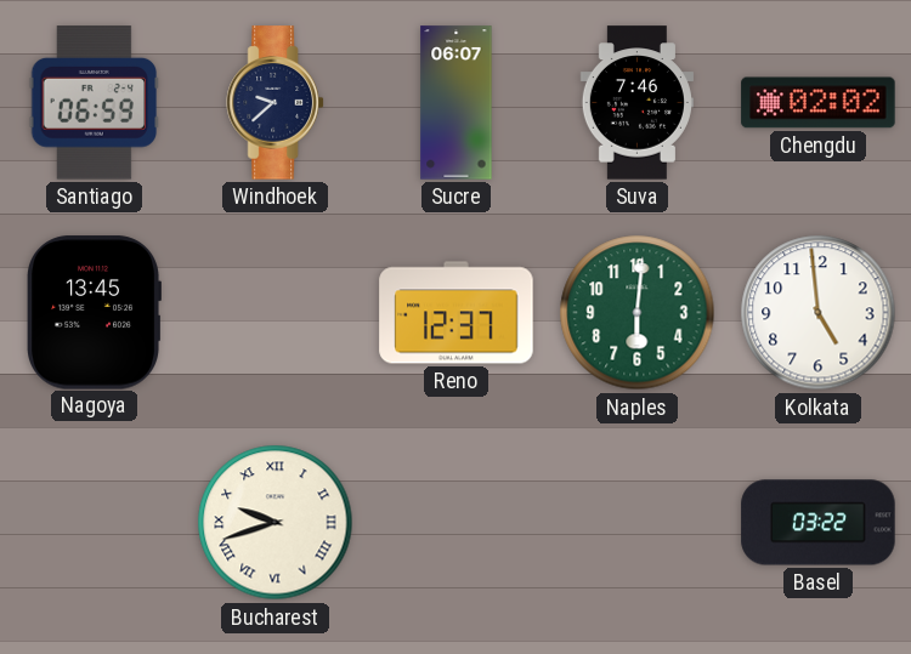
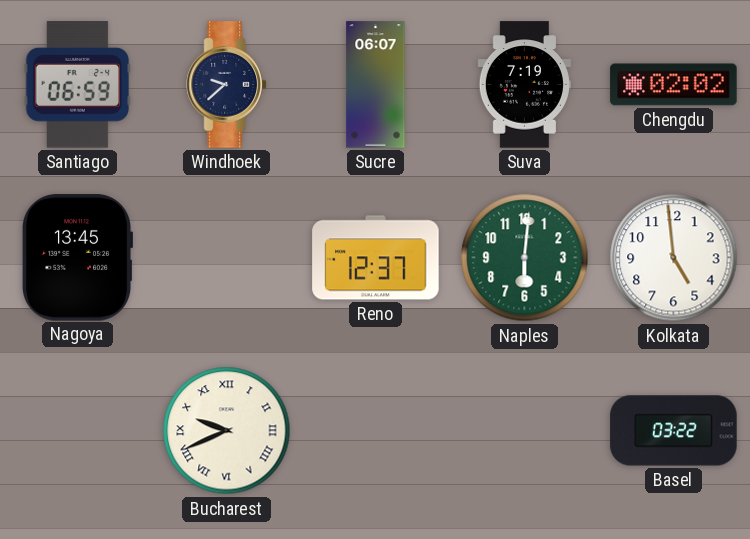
Suva: 7:46 -> 7:19 (524, 85)
Bucharest: 9:42 -> 9:41 (227, 431)
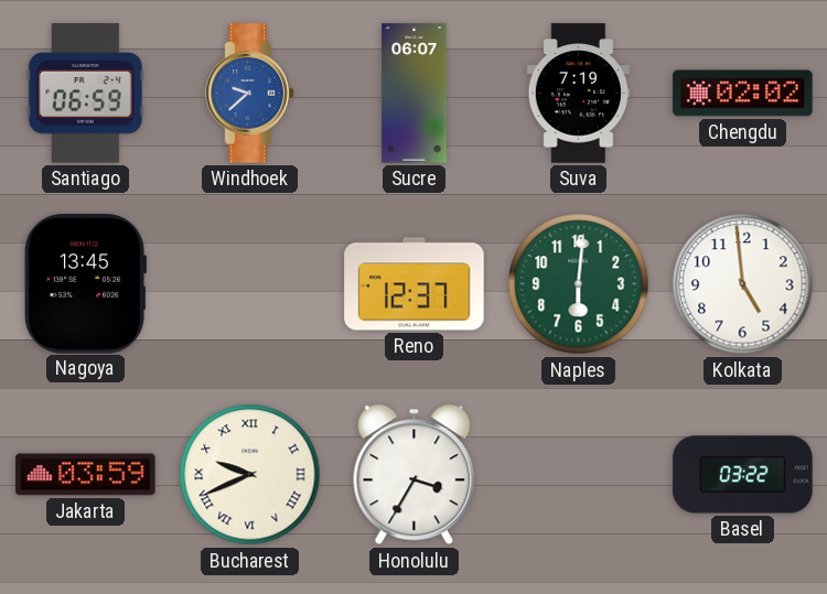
Windhoek dial: navy -> blue (249, 94)
Jakarta: none -> 03:59 (86, 475)
Honolulu: none -> 3:35 (415, 475)
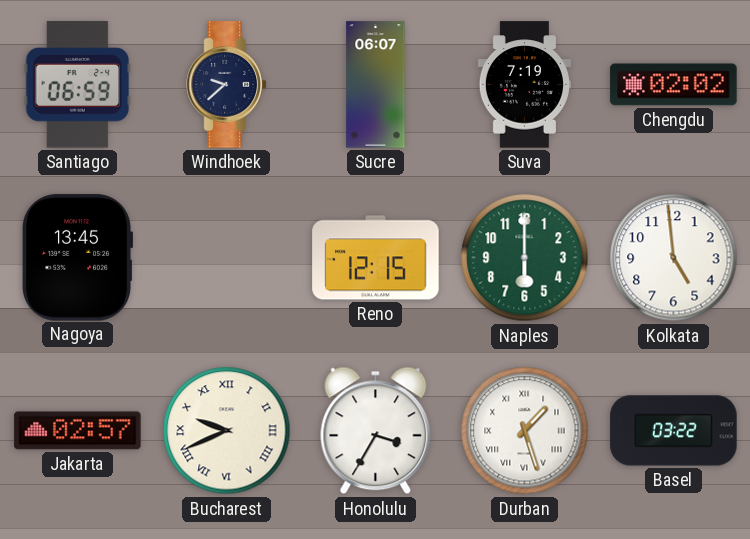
Windhoek dial: blue -> navy (226, 85)
Reno: 12:37 -> 12:15 (376, 258)
Naples: 6:01 -> 6:00 (525, 258)
Jakarta: 03:59 -> 02:57 (78, 431)
Durban: none -> 1:27 (525, 431)
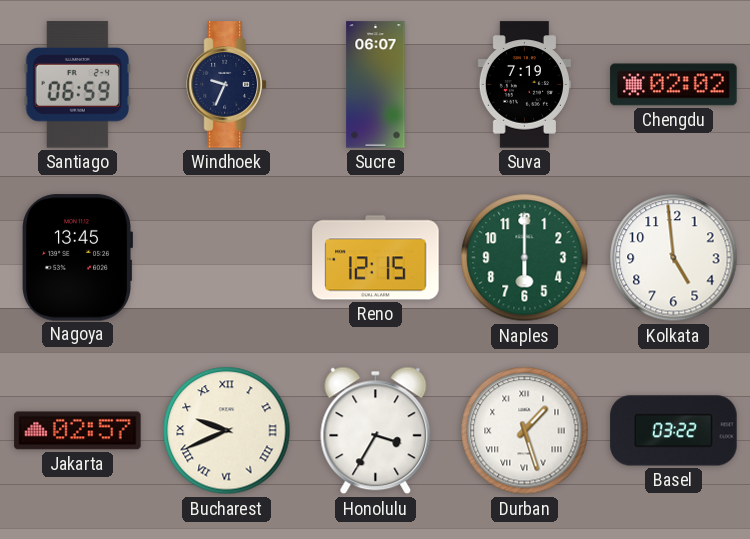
Windhoek: 9:38 -> 9:34 (226, 85)
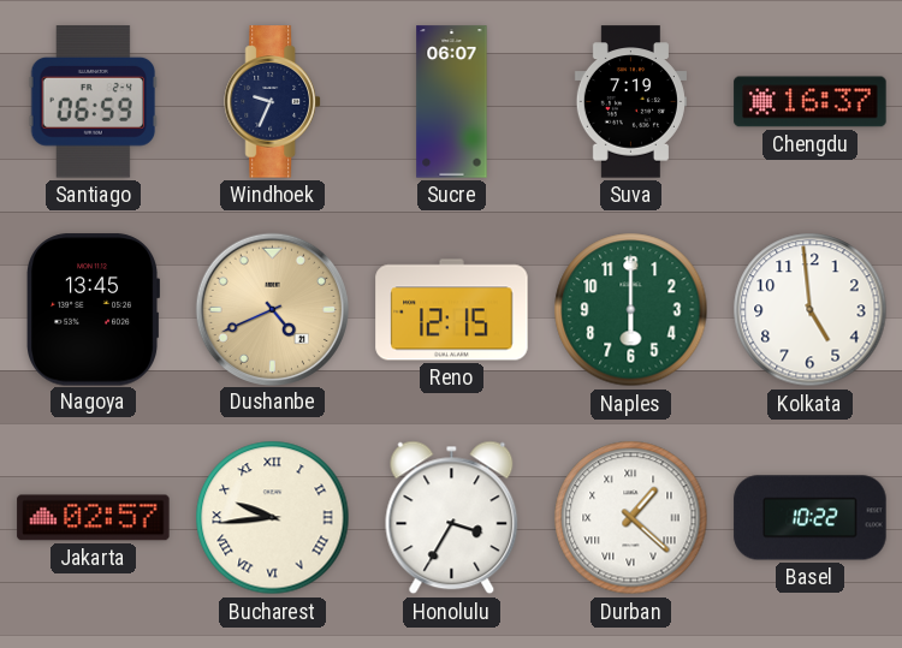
Chengdu: 02:02 -> 16:37 (811, 102)
Dushanbe: none -> 4:41 (272, 309)
Bucharest: 9:41 -> 9:44 (273, 518)
Durban: 1:27 -> 1:22 (631, 518)
Basel: 03:22 -> 10:22 (811, 518)
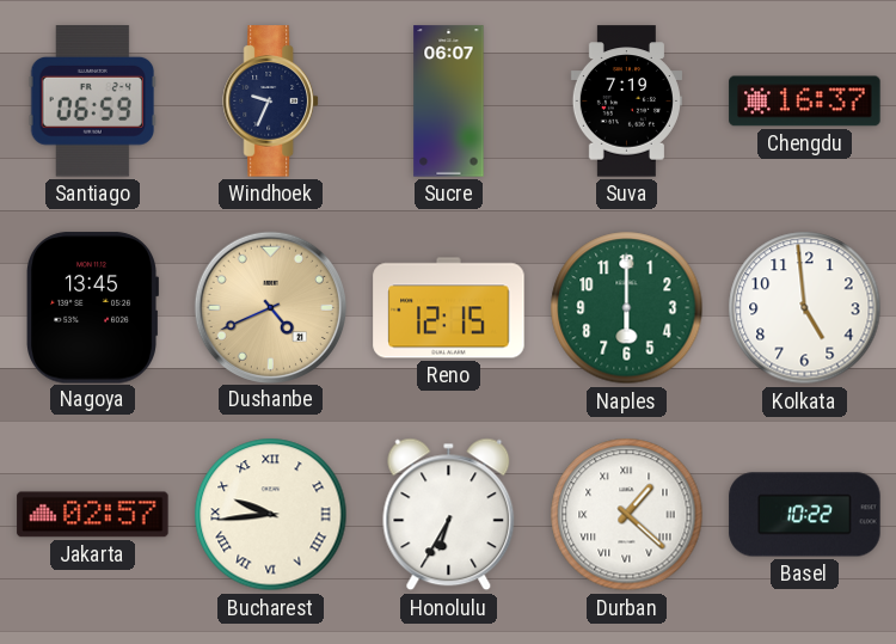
Honolulu: 3:35 -> 6:35 (449, 515)
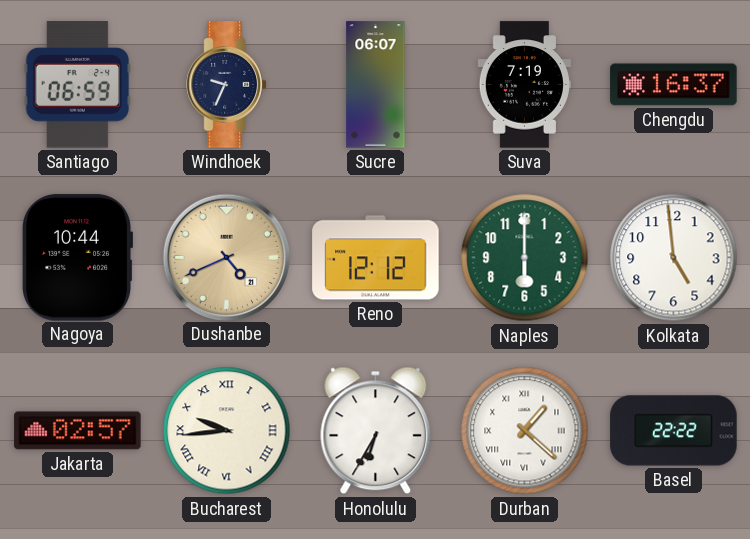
Nagoya: 13:45 -> 10:44 (77, 258)
Reno: 12:15 -> 12:12 (376, 258)
Basel: 10:22 -> 22:22 (674, 431)
